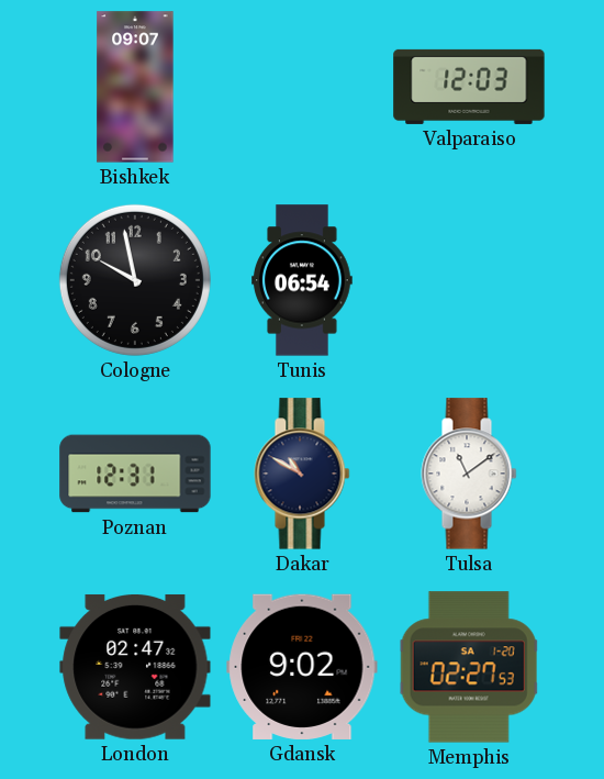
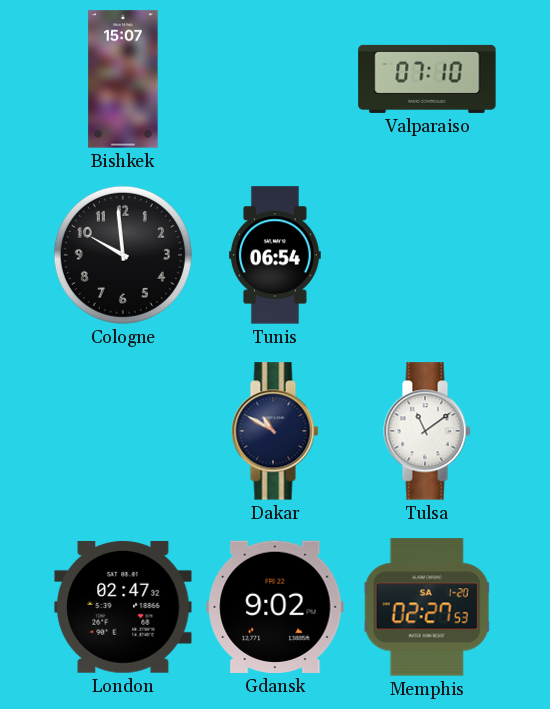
Bishkek: 09:07 -> 15:07 (123, 79)
Valparaiso: 12:03 -> 07:10 (427, 79)
Cologne: 9:58 -> 9:59 (123, 255)
Poznan: 12:31 -> none (135, 474)
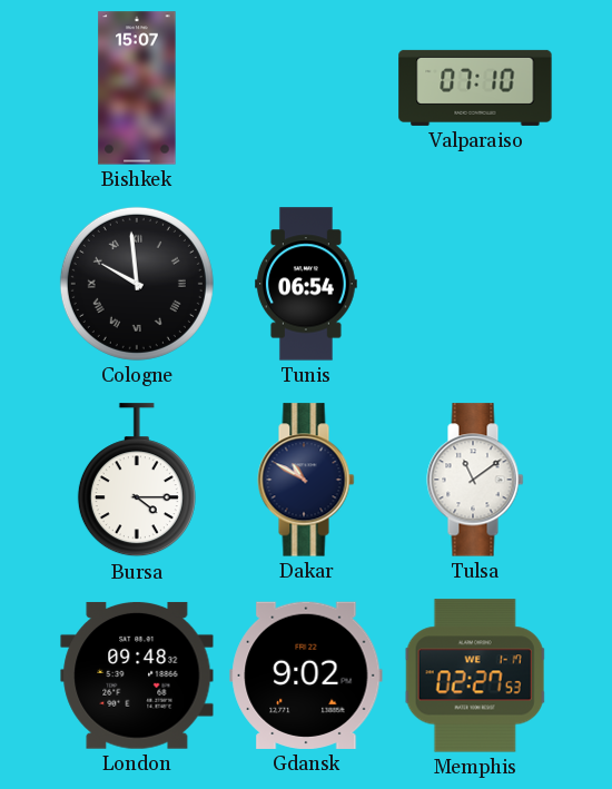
Cologne numerals: Arabic -> Roman (137, 284)
Bursa: none -> 4:15 (137, 481)
London: 02:47 -> 09:48 (137, 675)
Memphis date: SA 1-20 -> WE 1-17 (475, 675)
